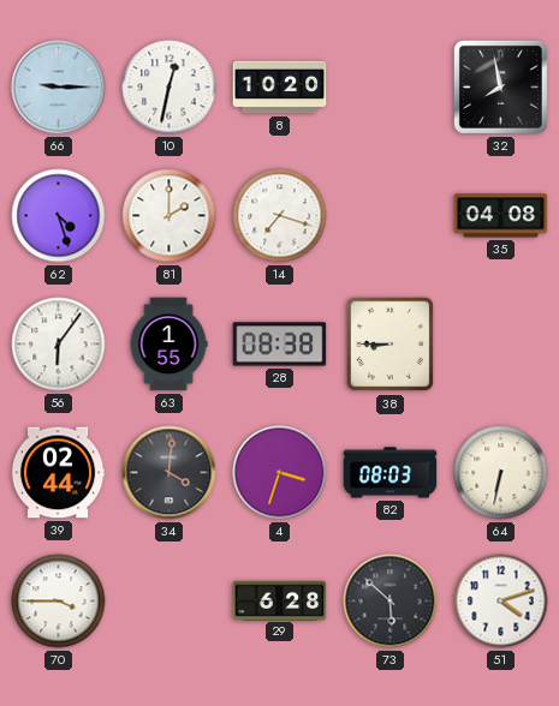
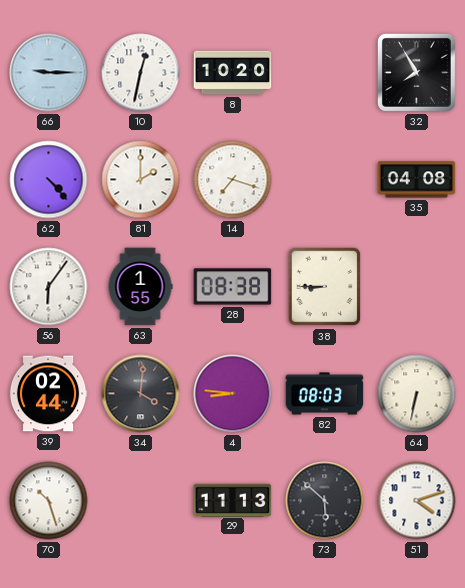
32: 7:58 -> 7:55 (416, 72)
62: 4:27 -> 4:23 (49, 180)
4: 3:33 -> 8:46 (233, 394)
70: 3:45 -> 10:27 (49, 501)
29: 6:28 -> 11:13 (233, 500)
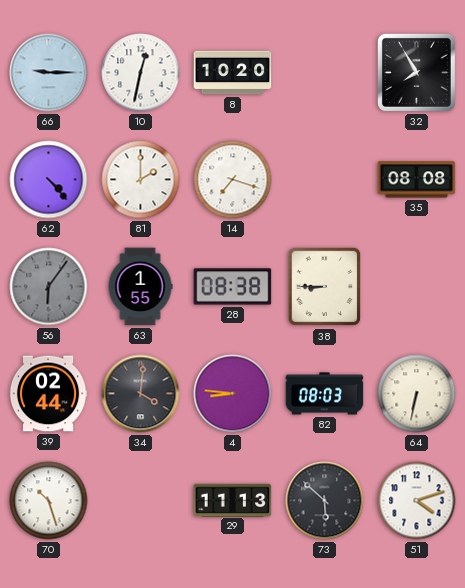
35: 04:08 -> 08:08 (417, 180)
56 dial: white -> grey (49, 287)
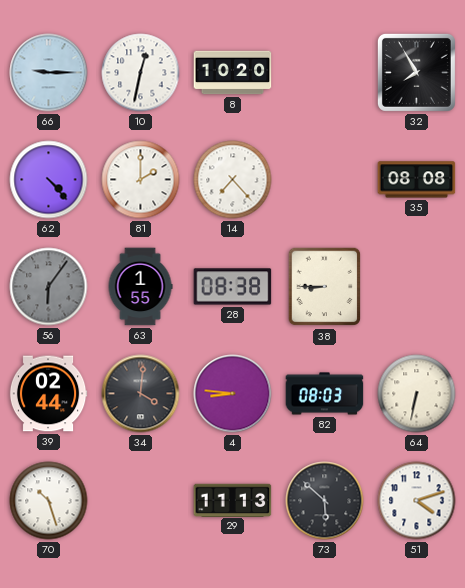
14: 7:18 -> 7:23 (233, 180)
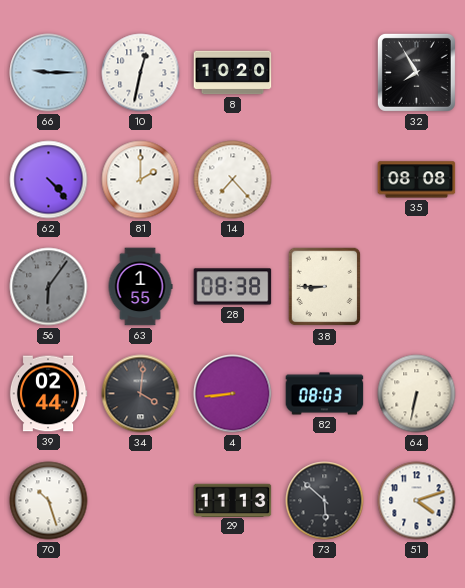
4: 8:46 -> 8:44 (233, 394)
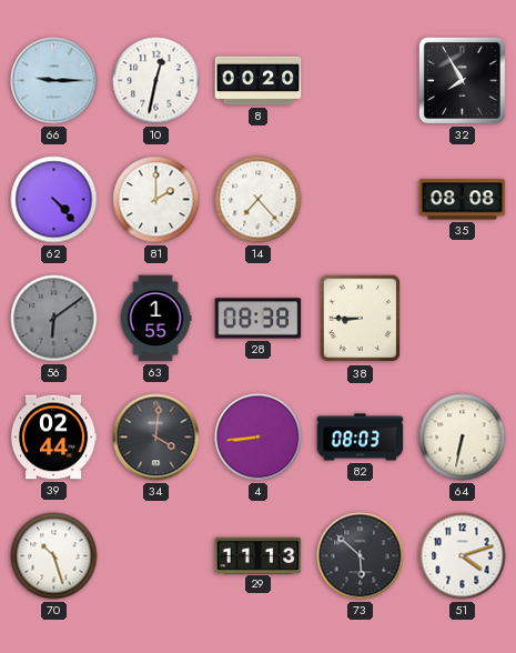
8: 10:20 -> 00:20 (259, 81)
56: 6:06 -> 6:09 (54, 319)
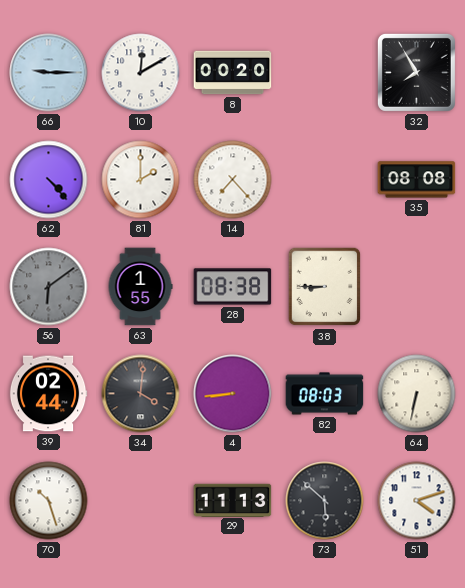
10: 12:32 -> 12:10 (141, 73)
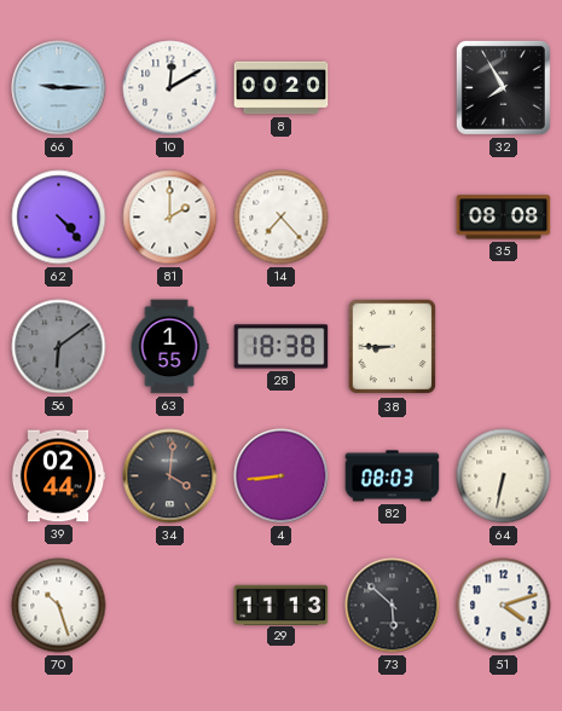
28: 08:38 -> 18:38 (282, 347)
